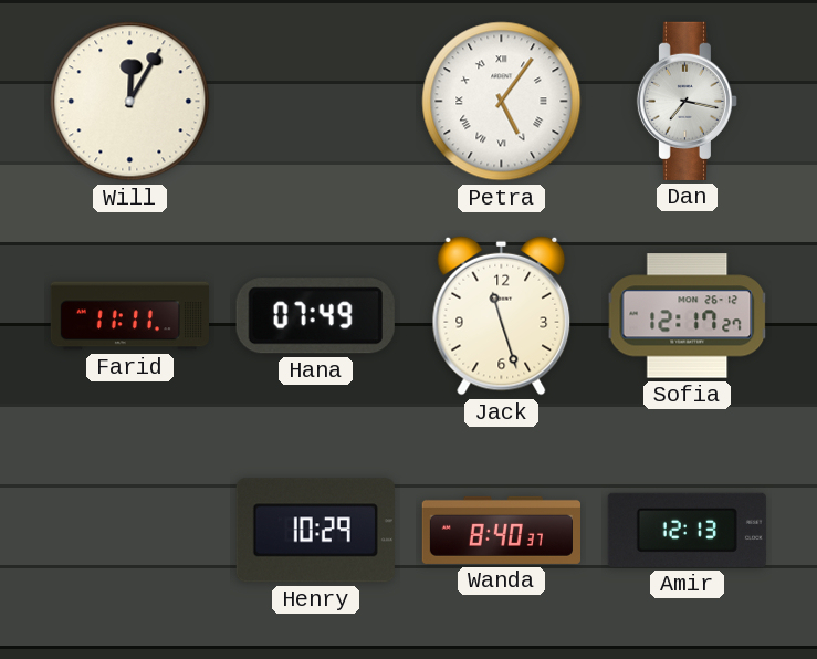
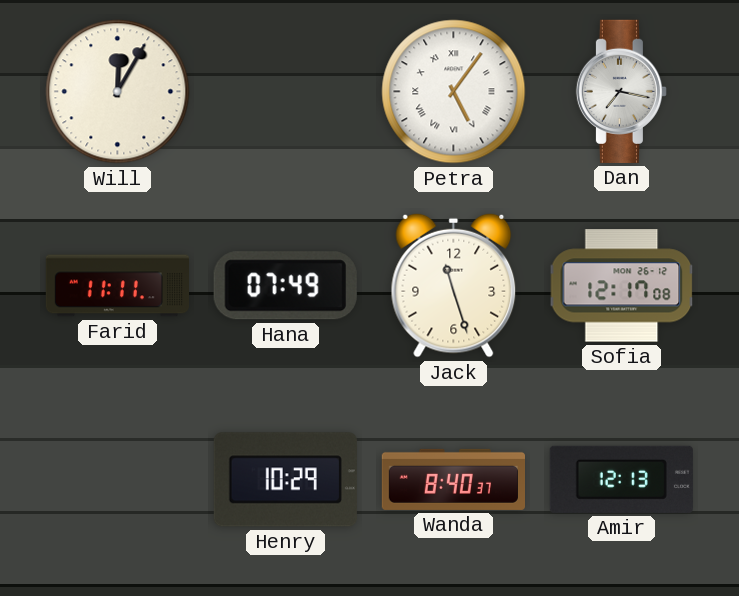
Sofia: 12:17:27 -> 12:17:08 (622, 286)
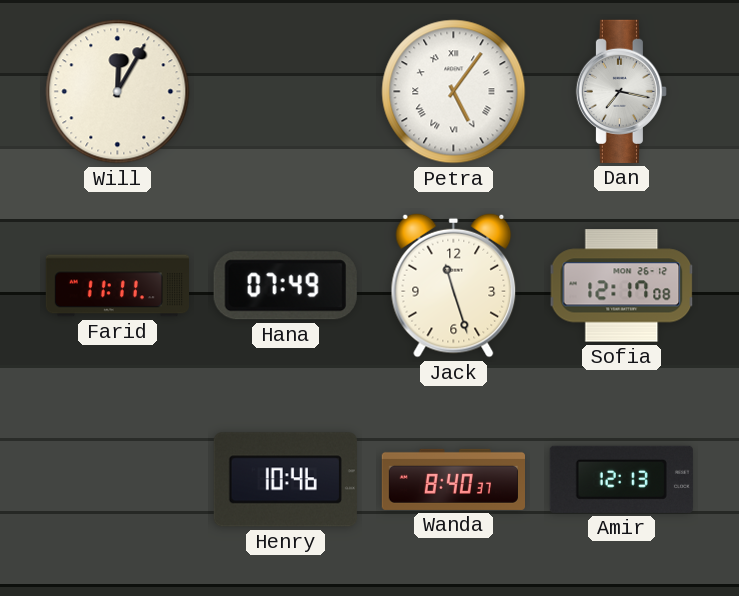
Henry: 10:29 -> 10:46 (285, 480)
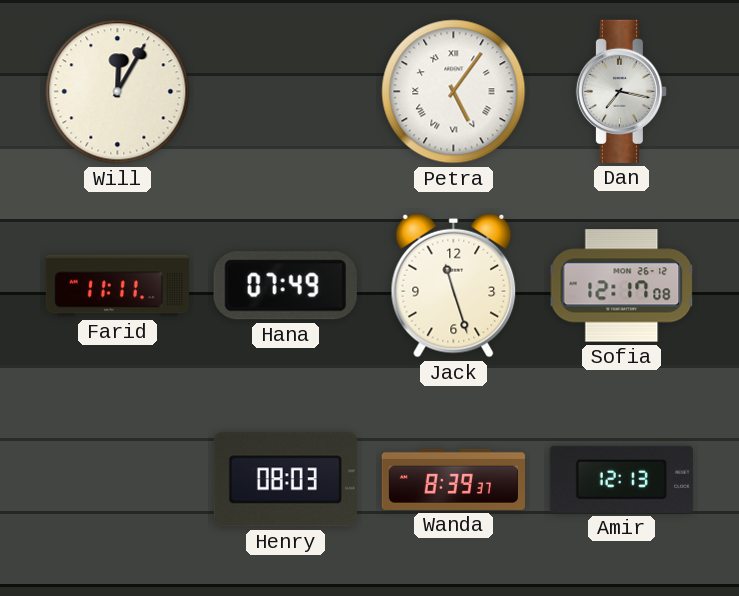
Henry: 10:46 -> 08:03 (285, 480)
Wanda: 8:40 -> 8:39 (453, 479)
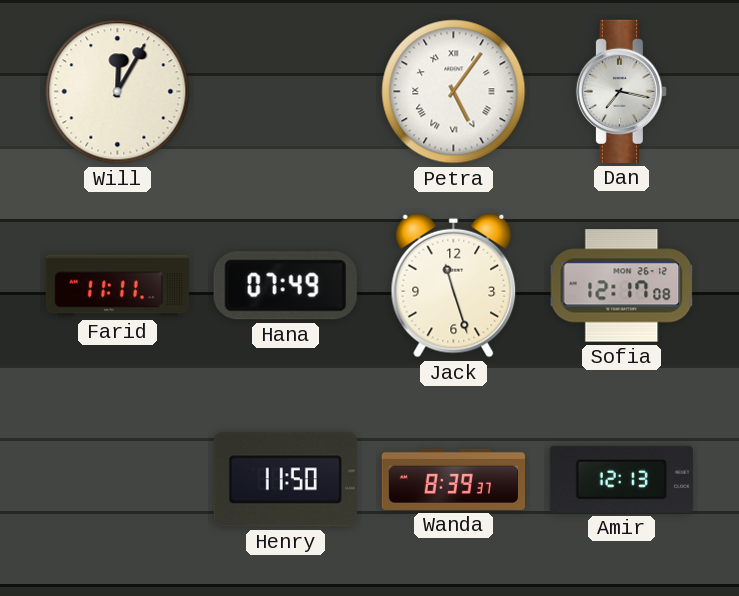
Henry: 08:03 -> 11:50 (285, 480)
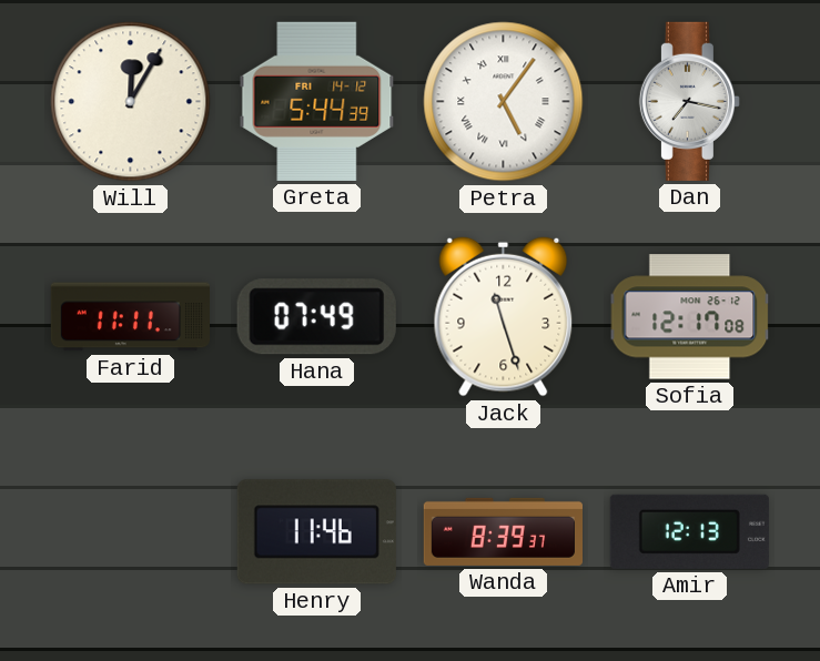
Greta: none -> 5:44 (317, 101)
Henry: 11:50 -> 11:46 (316, 532)
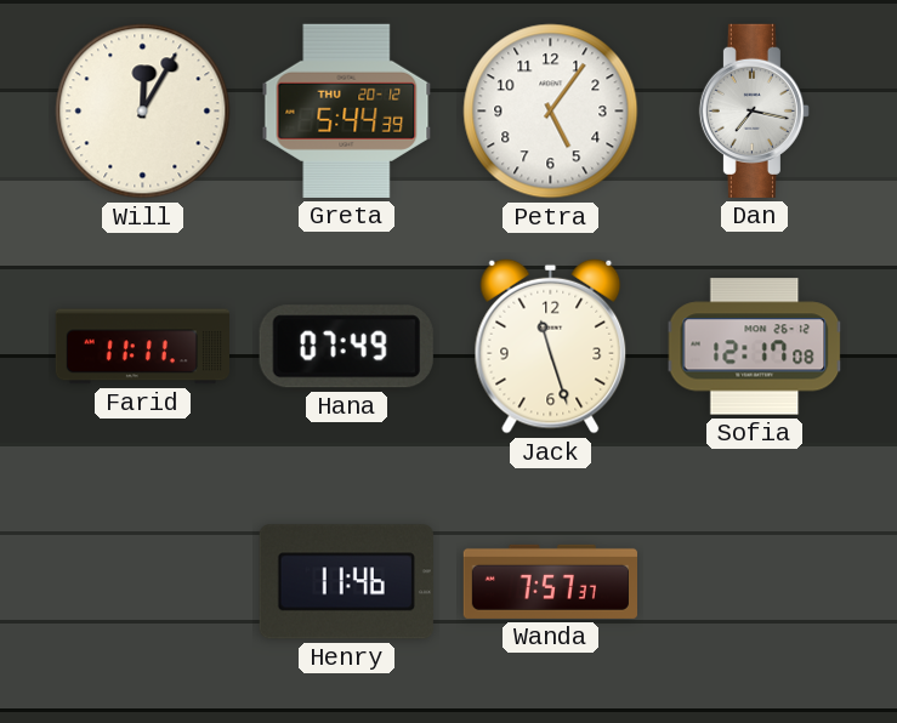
Greta date: FRI 14-12 -> THU 20-12 (347, 110)
Petra numerals: Roman -> Arabic (551, 112)
Wanda: 8:39 -> 7:57 (550, 581)
Amir: 12:13 -> none (689, 531)
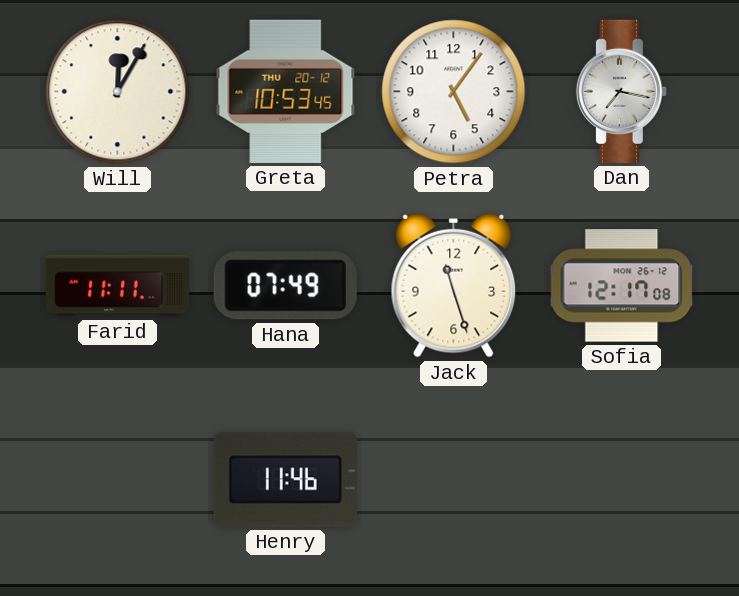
Greta: 5:44 -> 10:53 (286, 91)
Wanda: 7:57 -> none (550, 581)
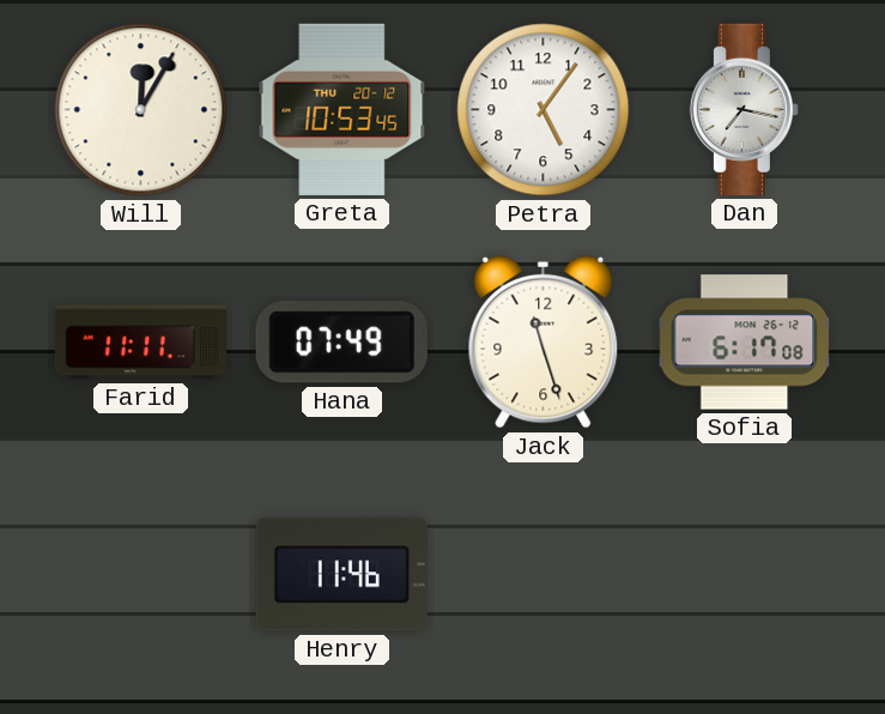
Sofia: 12:17 -> 6:17 (745, 343)
